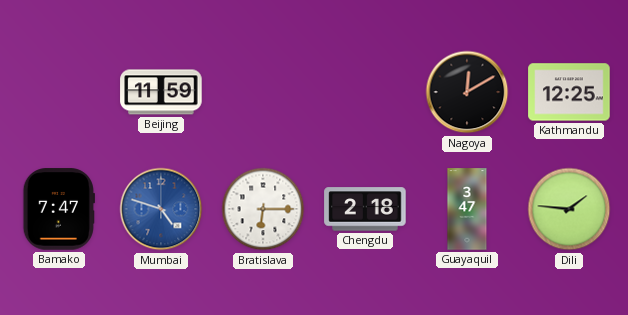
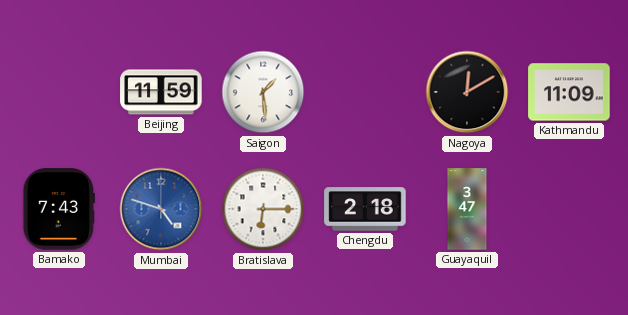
Saigon: none -> 1:29 (263, 92)
Kathmandu: 12:25 -> 11:09 (569, 92)
Bamako: 7:47 -> 7:43 (58, 209)
Dili: 1:46 -> none (569, 209)
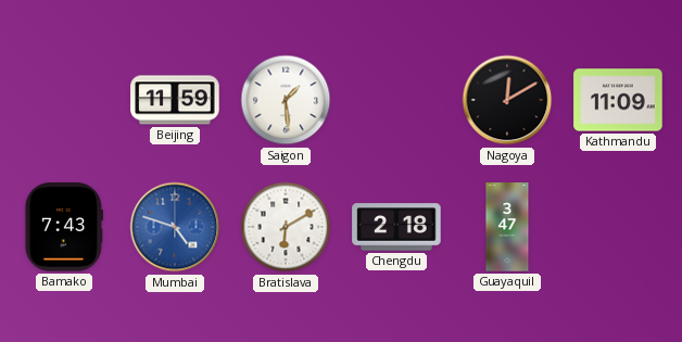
Bratislava: 6:15 -> 6:10 (286, 227)
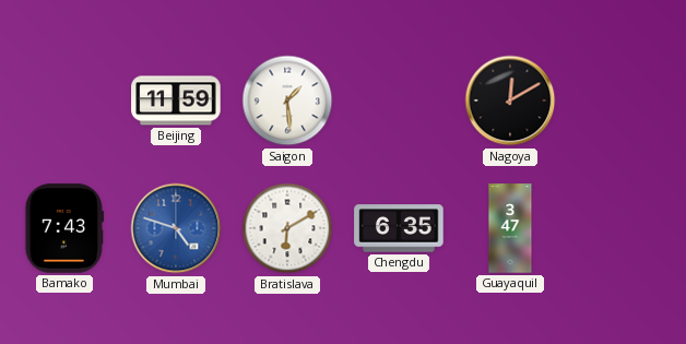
Kathmandu: 11:09 -> none (618, 100)
Chengdu: 2:18 -> 6:35 (399, 228)
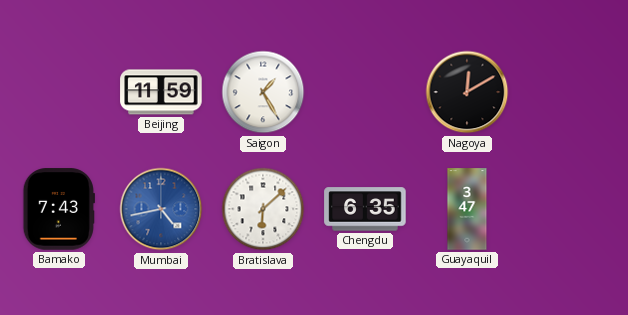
Saigon: 1:29 -> 1:25 (263, 92)
Mumbai: 4:48 -> 4:43 (161, 209)
Bratislava: 6:10 -> 6:08 (263, 209)
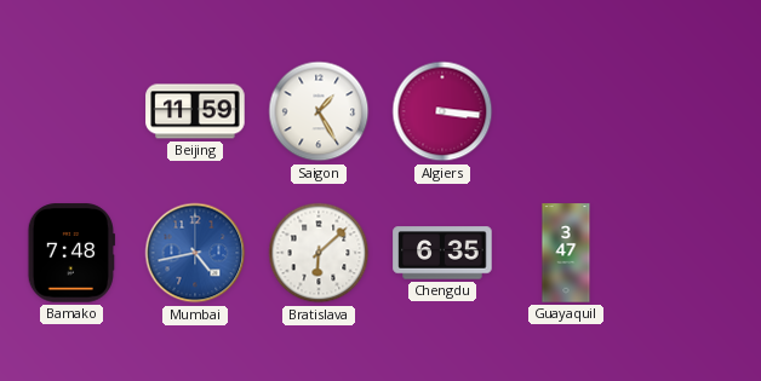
Algiers: none -> 3:16 (442, 111)
Nagoya: 12:10 -> none (467, 92)
Bamako: 7:43 -> 7:48 (70, 253)
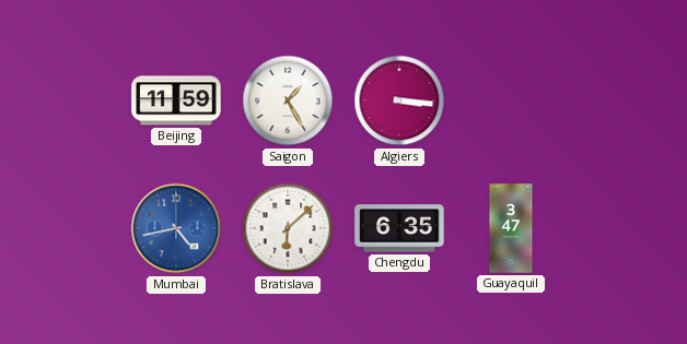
Bamako: 7:48 -> none (70, 253)
